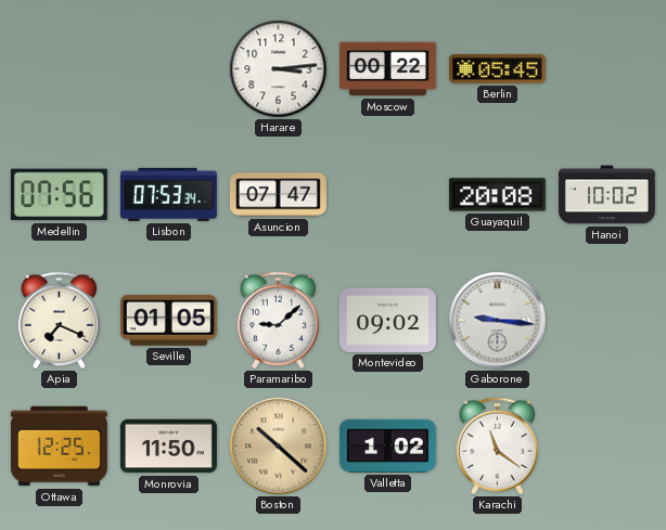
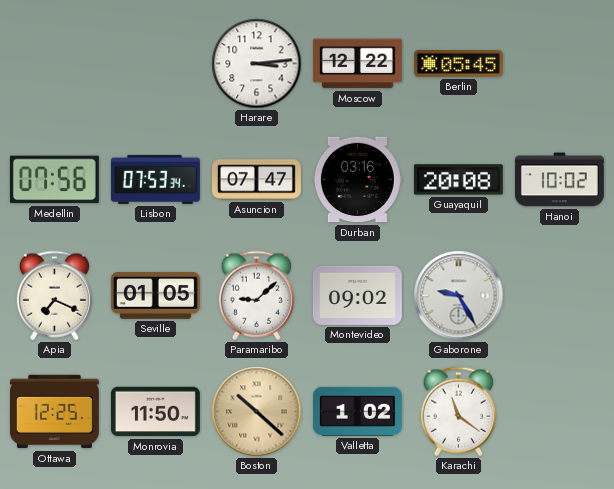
Moscow: 00:22 -> 12:22 (357, 64)
Durban: none -> 03:16 (357, 180)
Gaborone: 9:16 -> 9:25 (459, 296)
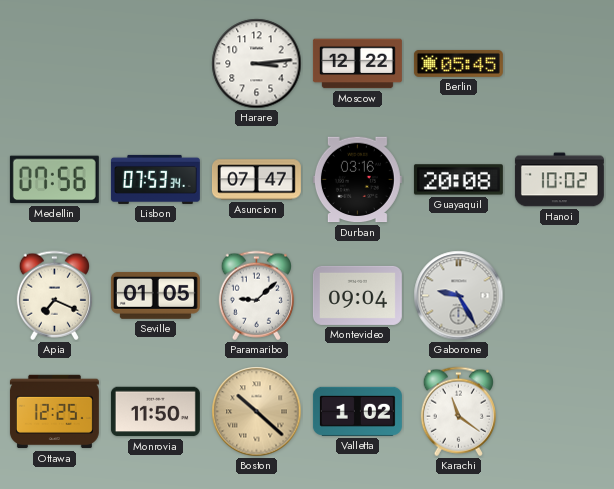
Montevideo: 09:02 -> 09:04 (357, 295)
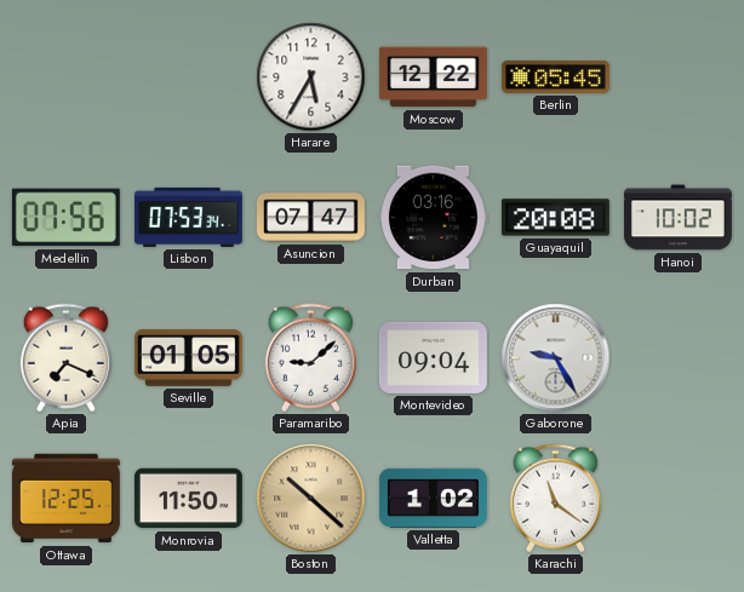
Harare: 3:14 -> 5:35 (311, 77)
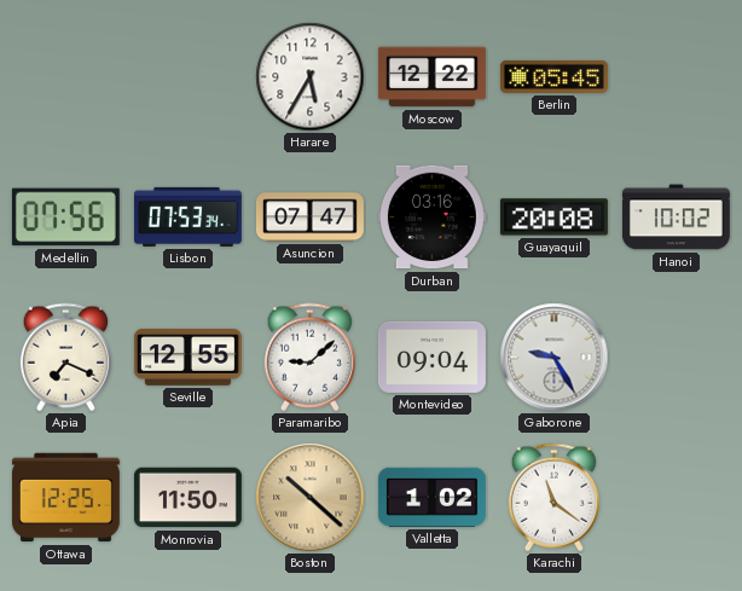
Seville: 01:05 -> 12:55 (187, 357)
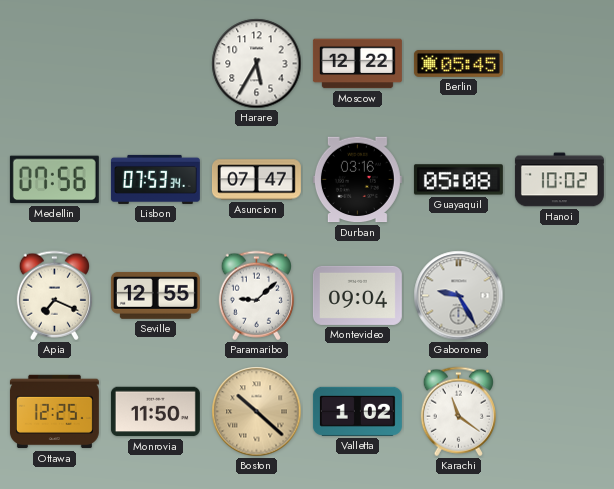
Guayaquil: 20:08 -> 05:08 (458, 180)
